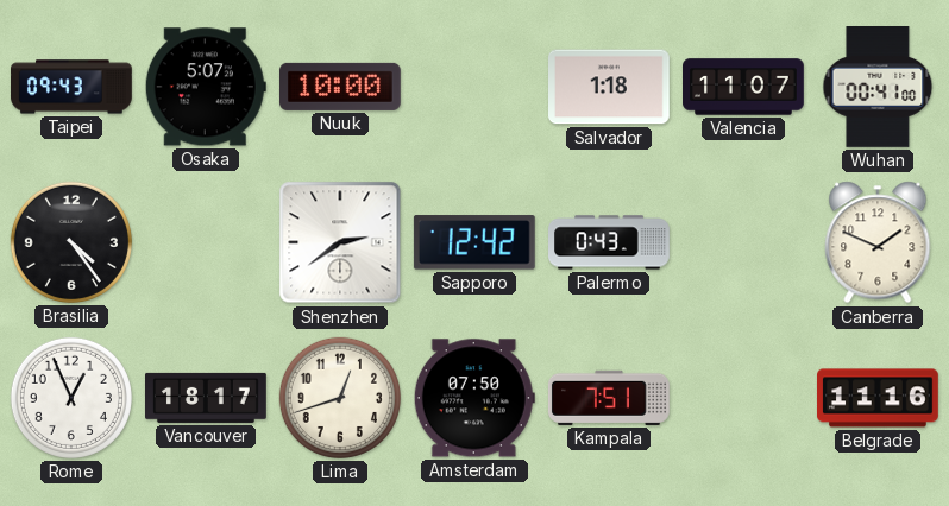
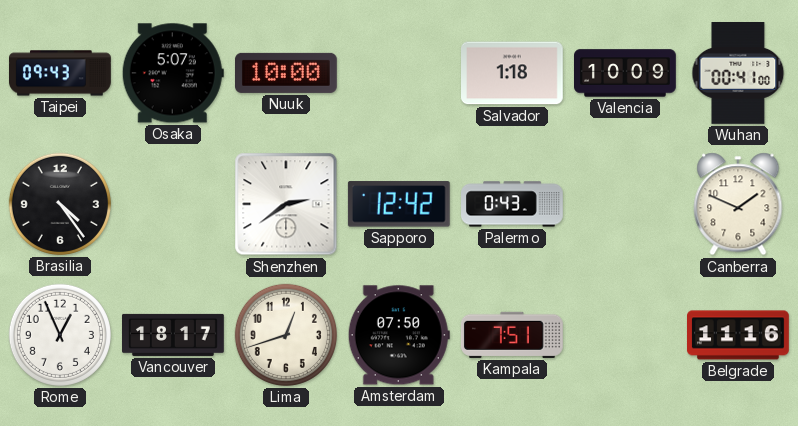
Valencia: 11:07 -> 10:09 (625, 73)
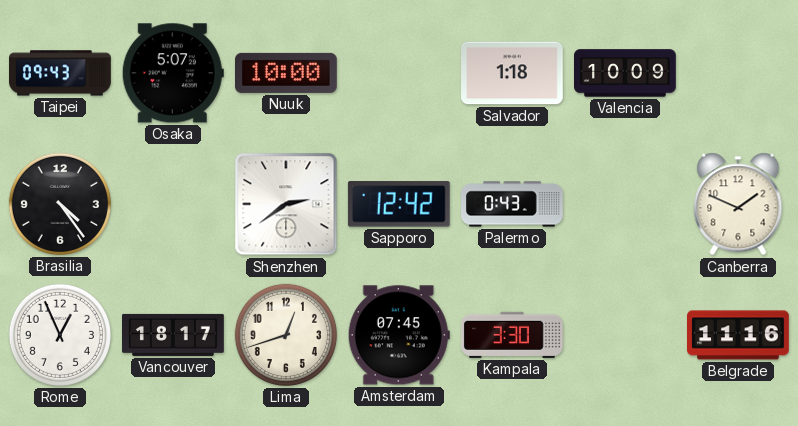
Wuhan: 00:41 -> none (738, 74)
Amsterdam: 07:50 -> 07:45 (399, 335)
Kampala: 7:51 -> 3:30 (512, 335)
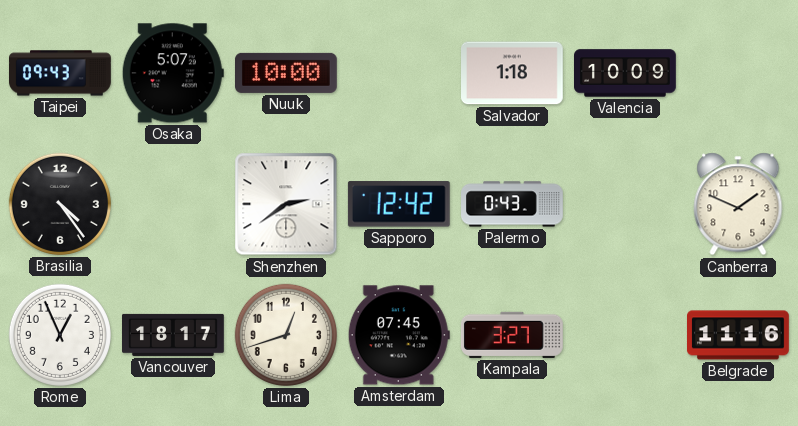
Kampala: 3:30 -> 3:27 (512, 335)
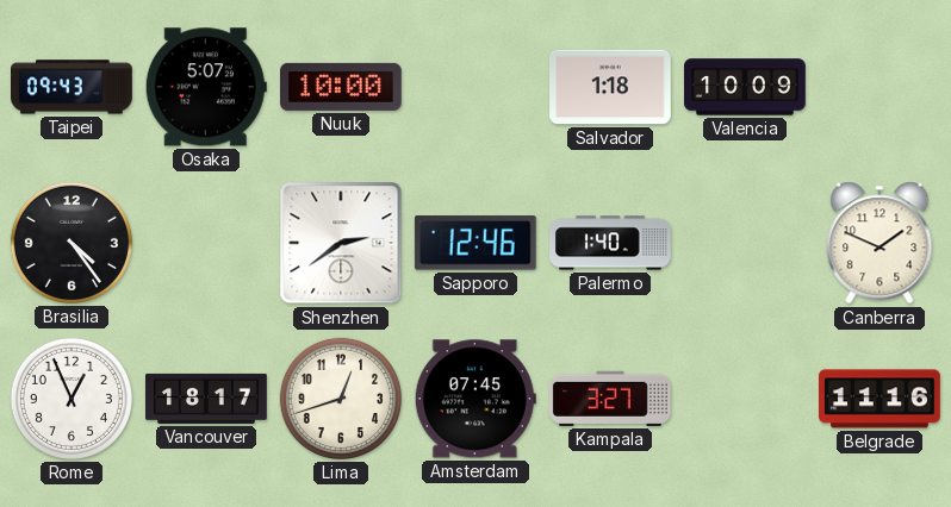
Sapporo: 12:42 -> 12:46 (475, 243)
Palermo: 0:43 -> 1:40 (611, 243)
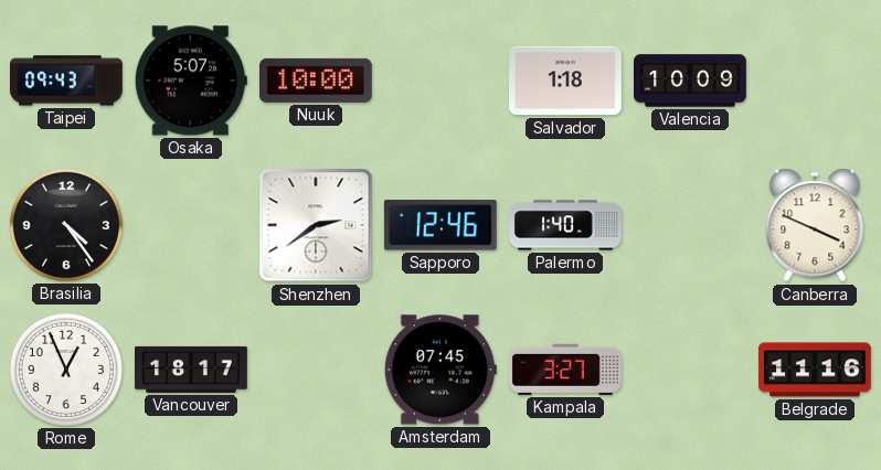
Canberra: 1:49 -> 3:49 (815, 225)
Lima: 12:42 -> none (341, 399)
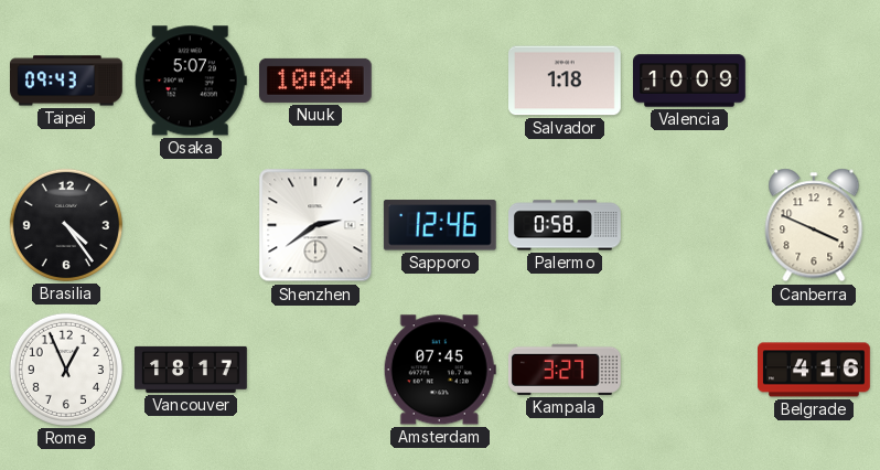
Nuuk: 10:00 -> 10:04 (316, 81)
Palermo: 1:40 -> 0:58 (566, 225)
Belgrade: 11:16 -> 4:16 (815, 370)
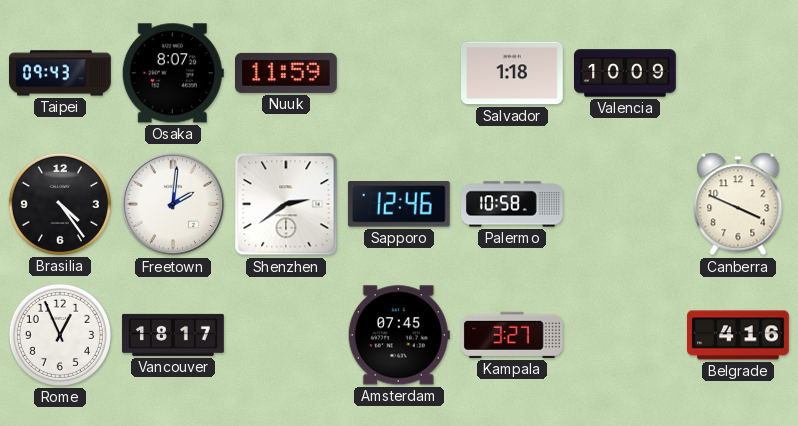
Osaka: 5:07 -> 8:07 (173, 73)
Nuuk: 10:04 -> 11:59 (287, 73)
Freetown: none -> 2:01 (173, 204)
Palermo: 0:58 -> 10:58 (513, 204)
